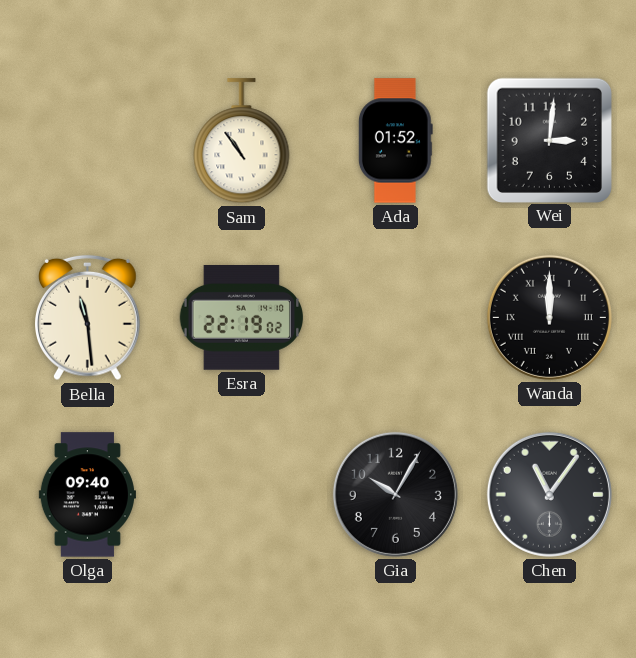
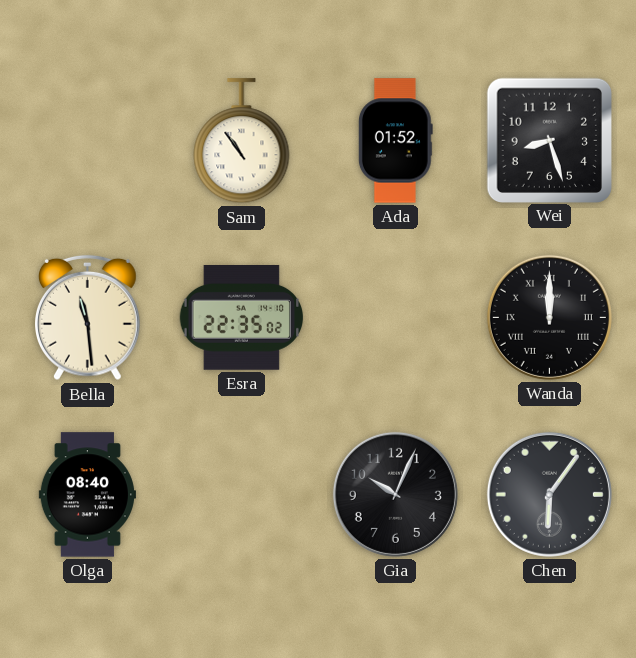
Wei: 3:01 -> 8:27 (549, 140)
Esra: 22:19 -> 22:35 (242, 318)
Olga: 09:40 -> 08:40 (87, 495)
Gia: 10:05 -> 10:04 (395, 494)
Chen: 11:06 -> 6:06 (549, 494)
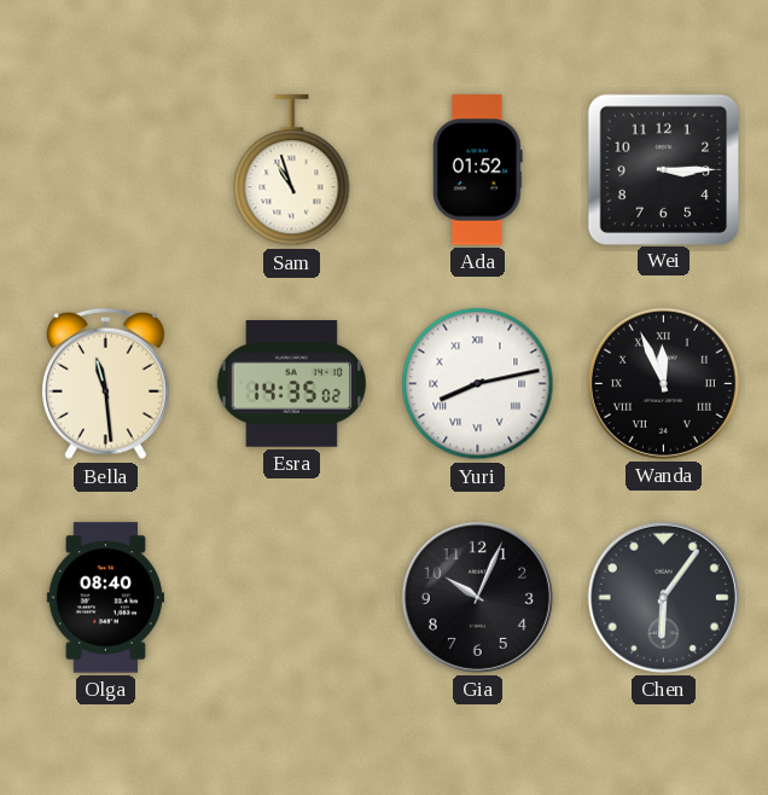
Sam: 10:54 -> 10:57 (292, 170)
Wei: 8:27 -> 3:15 (663, 169)
Esra: 22:35 -> 14:35 (292, 384)
Yuri: none -> 8:13 (478, 384)
Wanda: 12:00 -> 11:56 (663, 383)
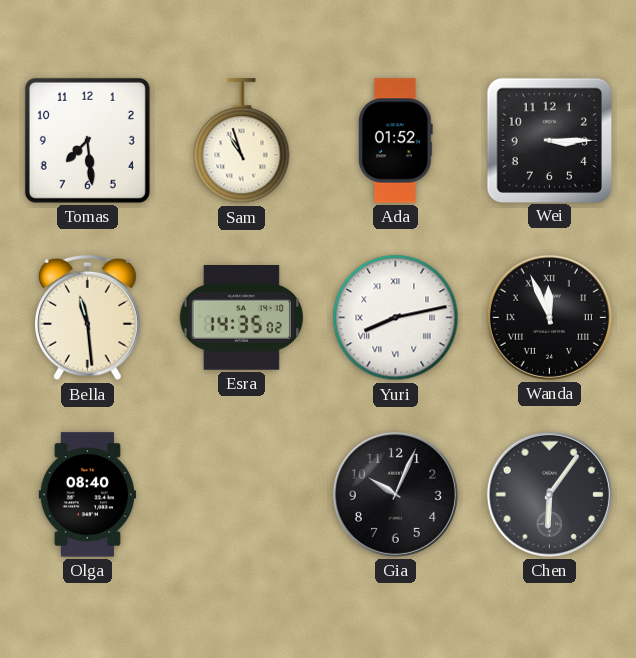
Tomas: none -> 7:29 (87, 140)
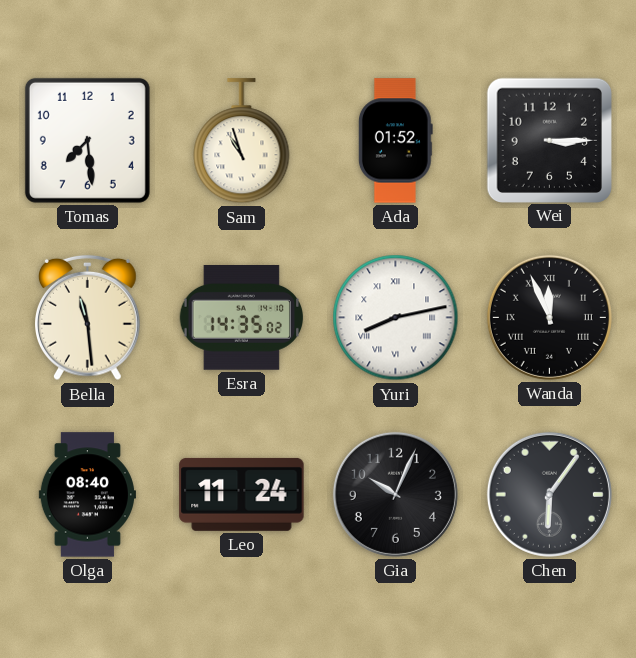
Leo: none -> 11:24 (242, 494)
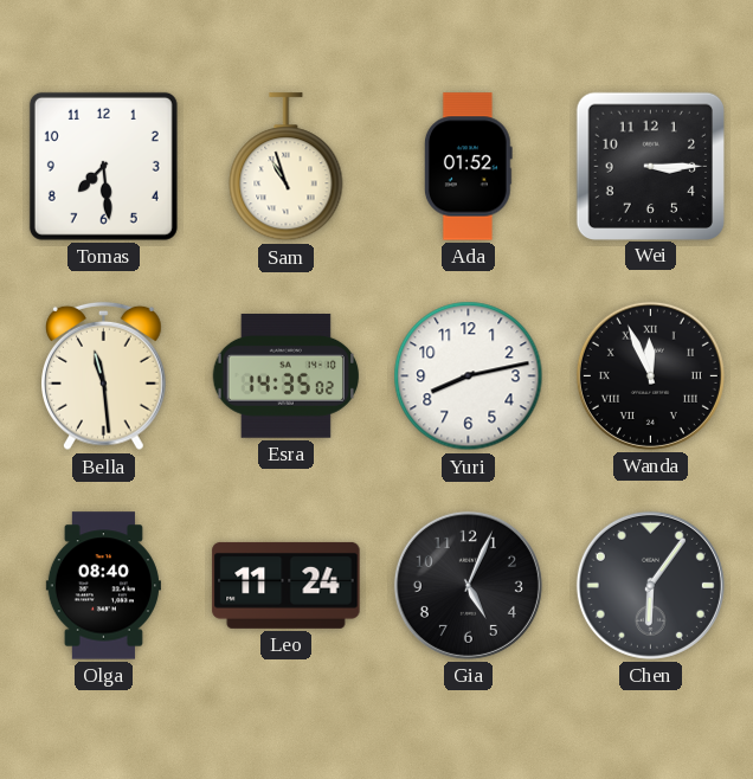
Yuri numerals: Roman -> Arabic (469, 376)
Gia: 10:04 -> 5:04 (468, 585)
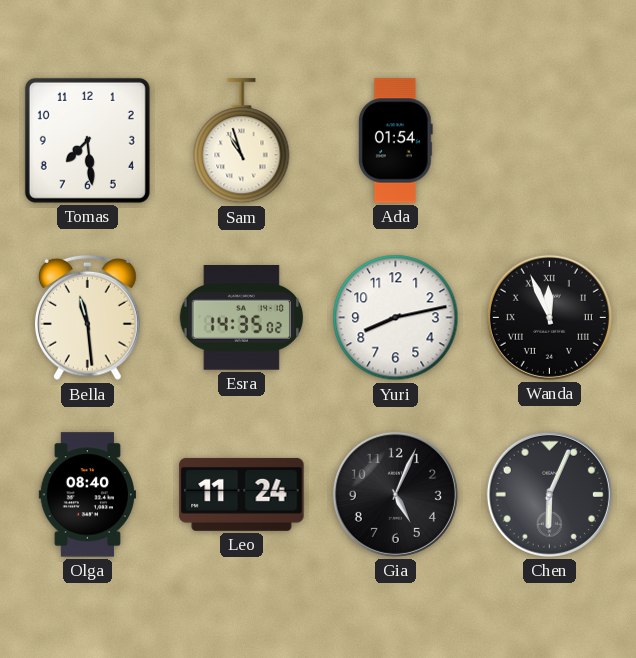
Ada: 01:52 -> 01:54 (395, 141)
Wei: 3:15 -> none (650, 166)
Chen: 6:06 -> 6:04 (549, 494)
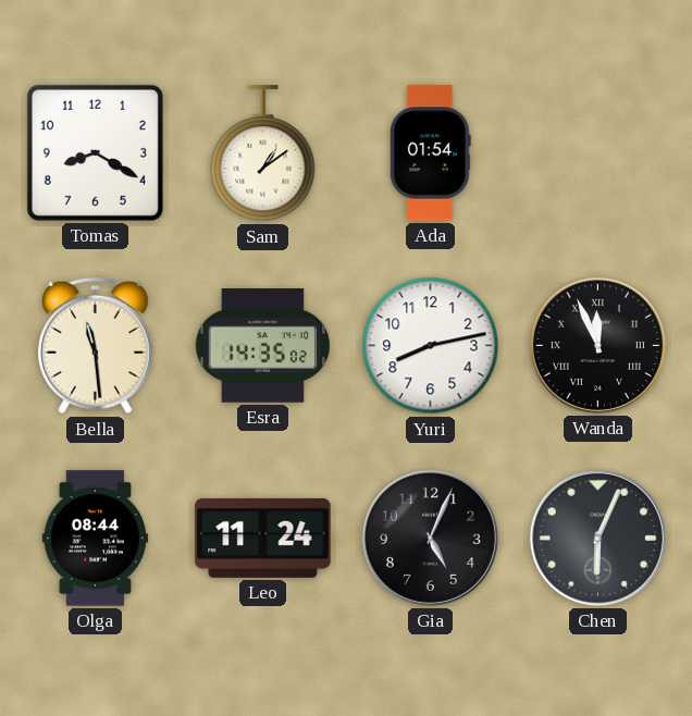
Tomas: 7:29 -> 8:20 (95, 152)
Sam: 10:57 -> 1:09 (263, 153)
Olga: 08:40 -> 08:44 (95, 539)
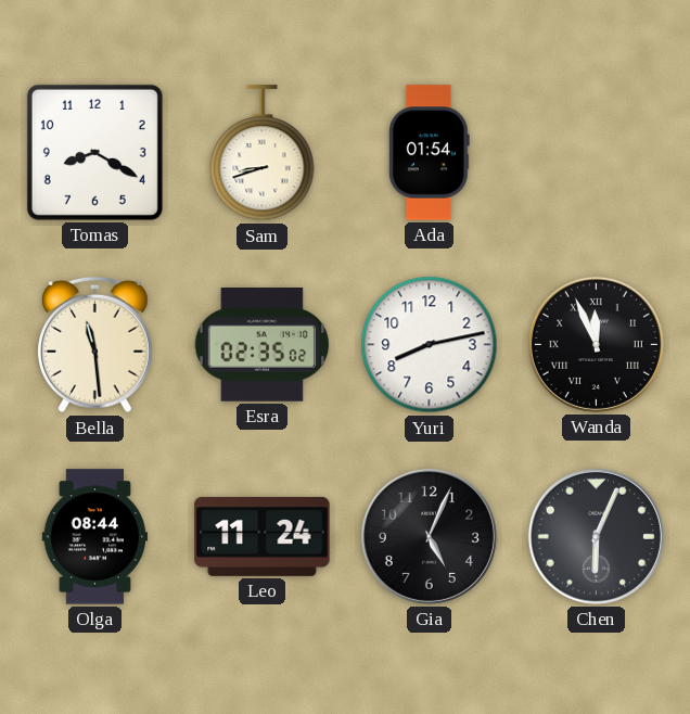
Sam: 1:09 -> 8:42 (263, 153)
Esra: 14:35 -> 02:35 (263, 345)
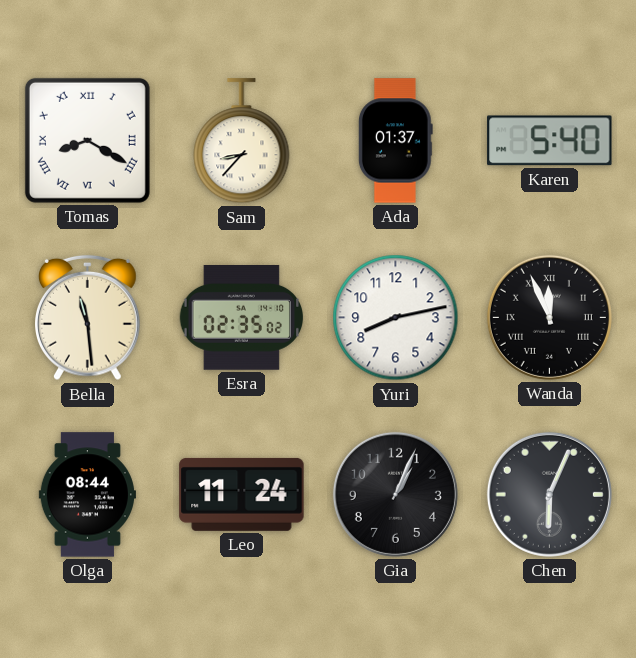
Tomas numerals: Arabic -> Roman (87, 140)
Sam: 8:42 -> 8:37 (242, 141)
Ada: 01:54 -> 01:37 (395, 141)
Karen: none -> 5:40 (550, 141)
Gia: 5:04 -> 1:04 (395, 494)
